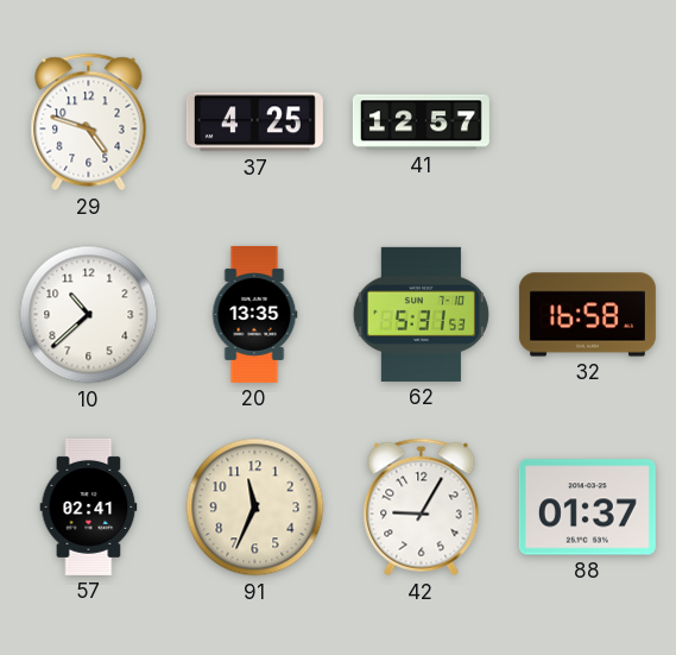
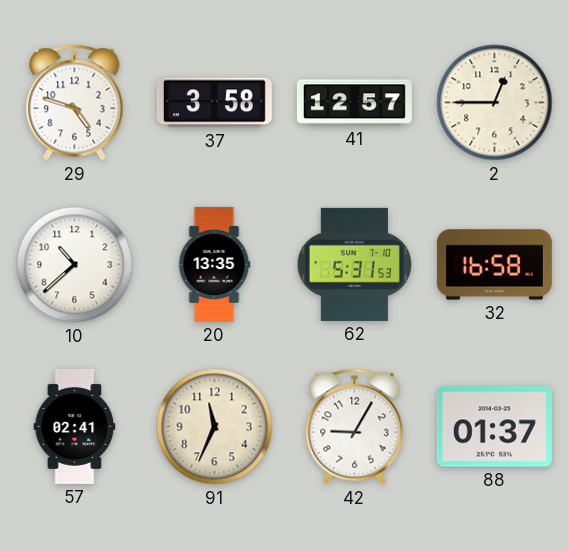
37: 4:25 -> 3:58 (214, 103)
2: none -> 12:45 (495, 103)
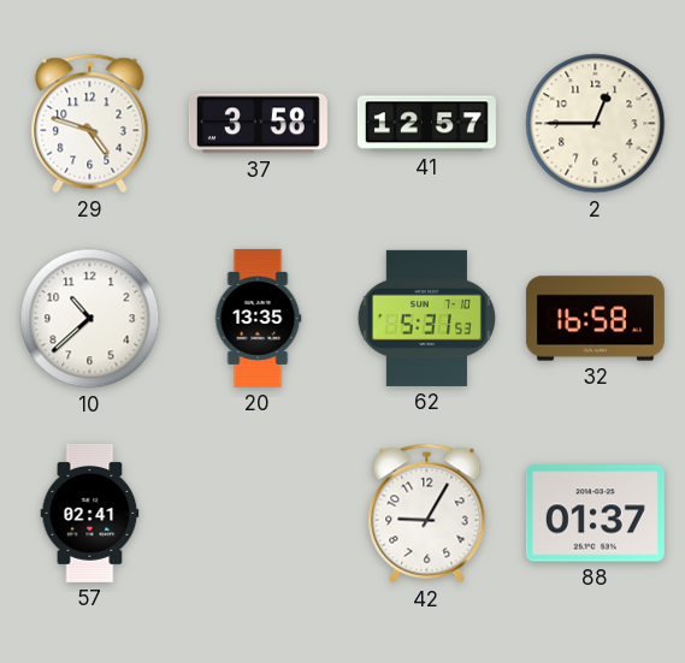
91: 11:34 -> none (215, 427)
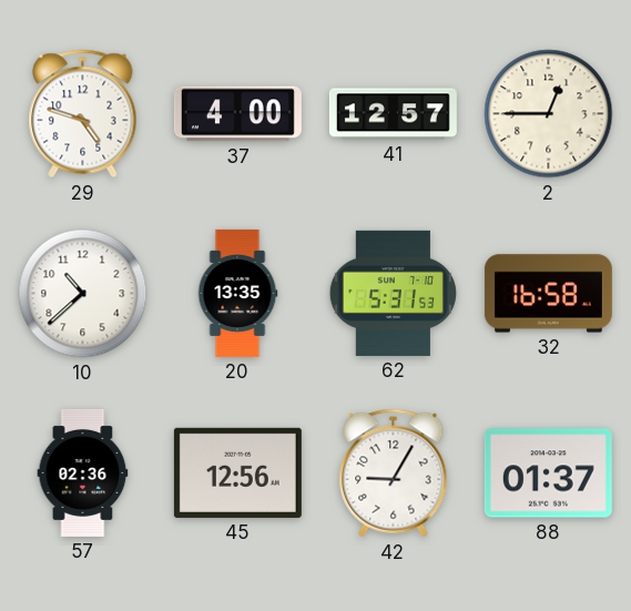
37: 3:58 -> 4:00 (237, 114)
57: 02:41 -> 02:36 (83, 472)
45: none -> 12:56 (237, 472)
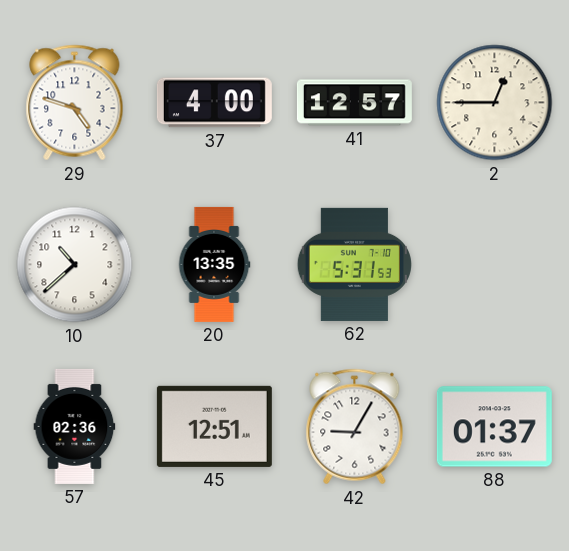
32: 16:58 -> none (548, 294)
45: 12:56 -> 12:51 (214, 426)
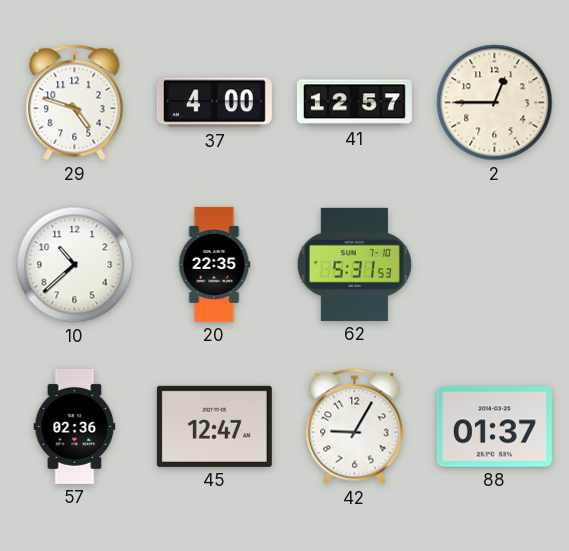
20: 13:35 -> 22:35 (214, 264)
45: 12:51 -> 12:47 (214, 426)
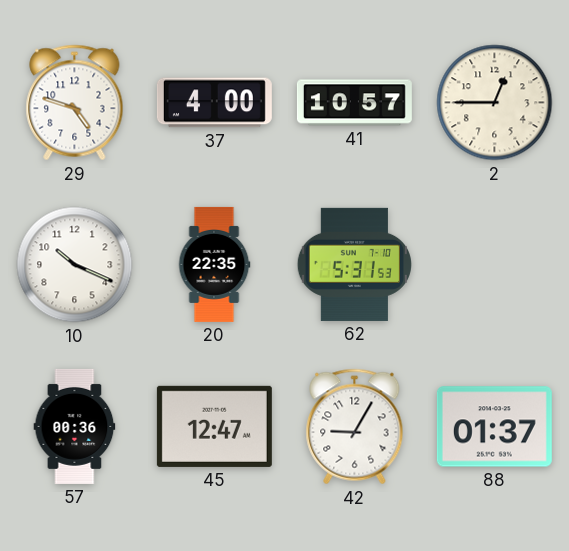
41: 12:57 -> 10:57 (354, 103)
10: 10:38 -> 10:19 (75, 265)
57: 02:36 -> 00:36 (75, 426)
